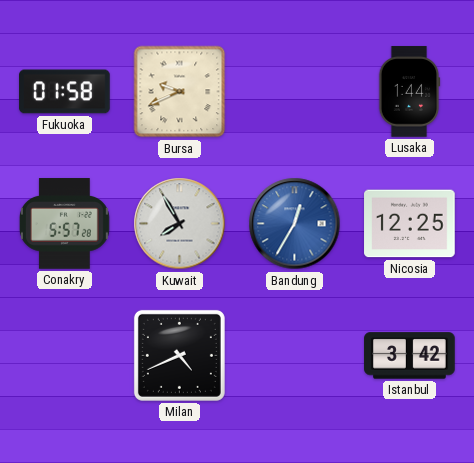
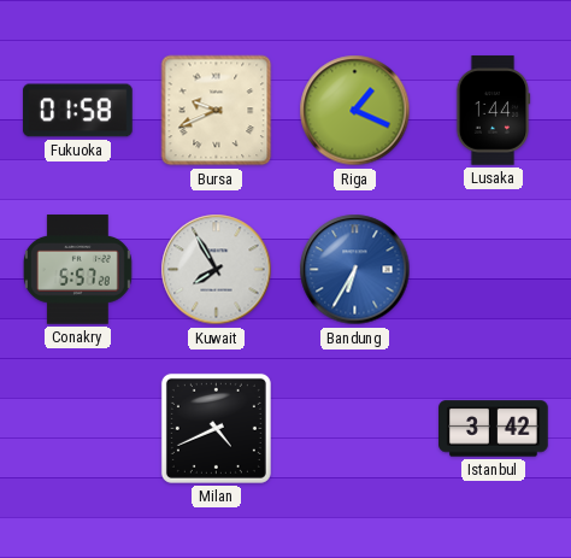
Riga: none -> 1:19 (355, 111)
Bandung: 12:35 -> 6:35 (355, 270)
Nicosia: 12:25 -> none (410, 224)
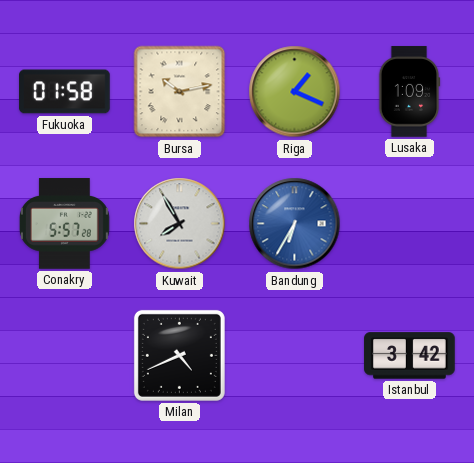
Bursa: 9:41 -> 10:13 (180, 92)
Lusaka: 1:44 -> 1:09 (409, 92)
